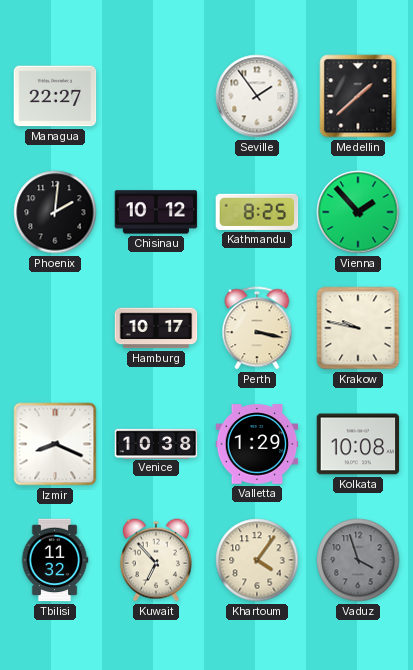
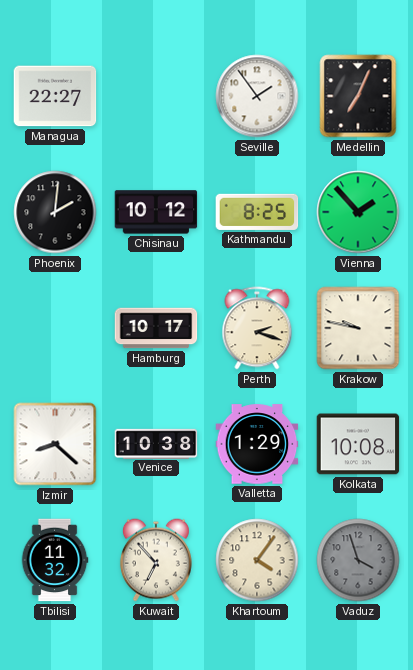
Medellin: 1:38 -> 7:04 (358, 96)
Perth: 3:17 -> 2:18 (257, 328)
Izmir: 8:19 -> 8:22 (55, 444)
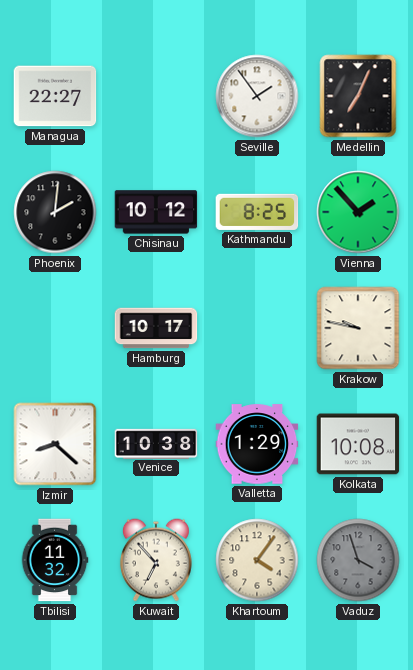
Perth: 2:18 -> none (257, 328)
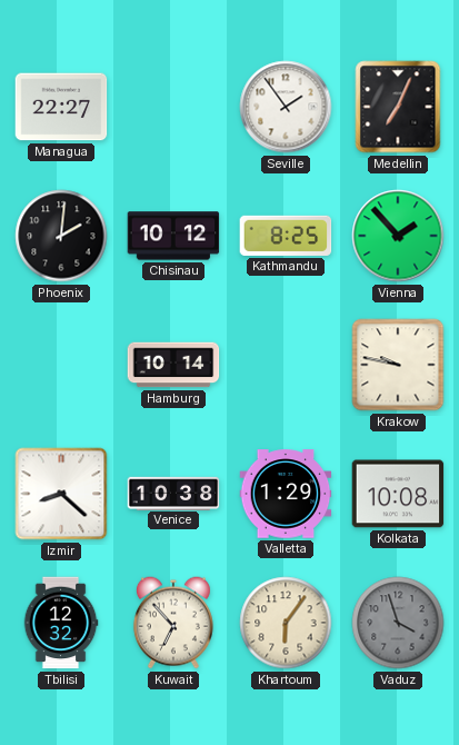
Hamburg: 10:17 -> 10:14 (173, 365)
Tbilisi: 11:32 -> 12:32 (61, 623)
Khartoum: 4:06 -> 6:06 (286, 623)
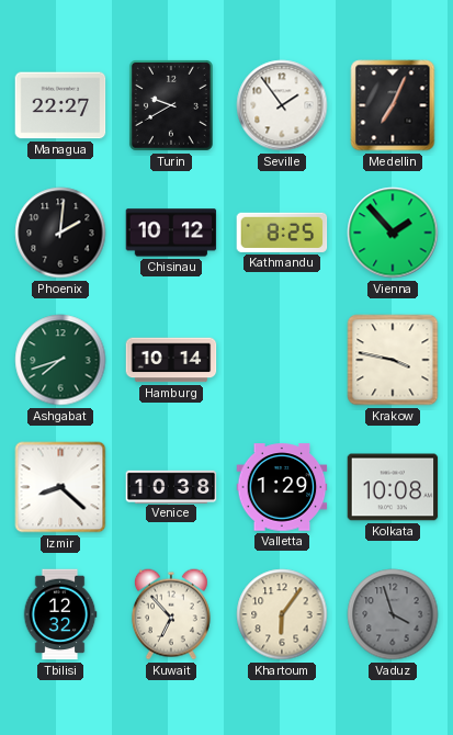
Turin: none -> 9:40 (171, 105)
Ashgabat: none -> 7:42 (60, 360)
Krakow: 9:47 -> 3:47 (393, 360)
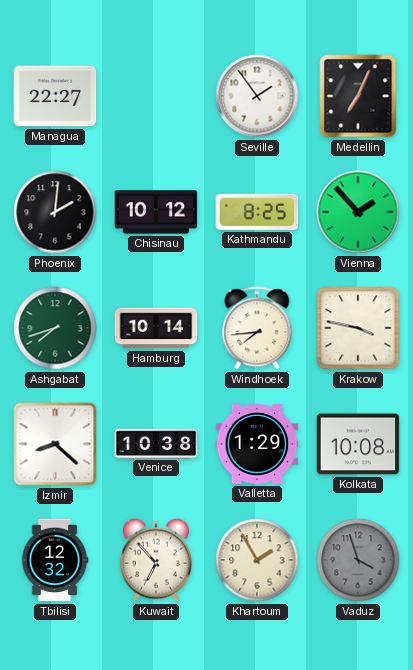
Turin: 9:40 -> none (171, 105)
Windhoek: none -> 7:44 (257, 328)
Khartoum: 6:06 -> 1:55 (257, 560)
